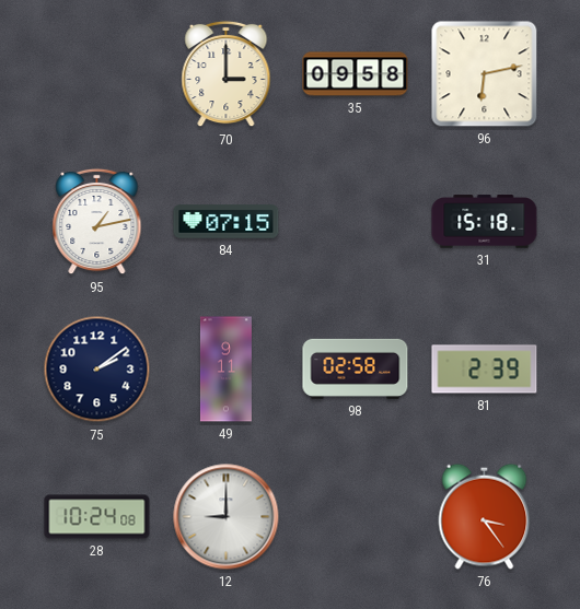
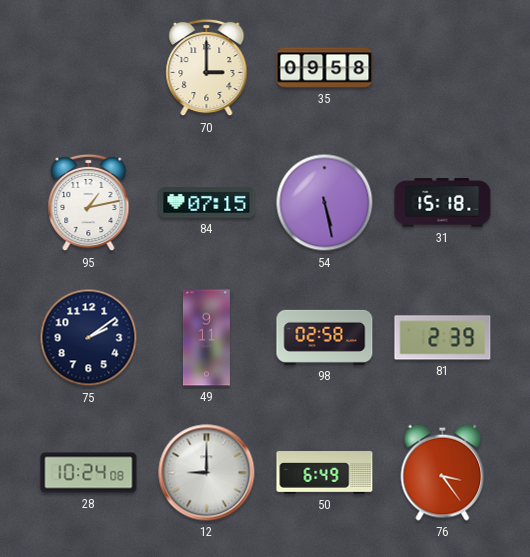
96: 6:13 -> none (485, 74)
54: none -> 5:28 (325, 203)
50: none -> 6:49 (325, 473)
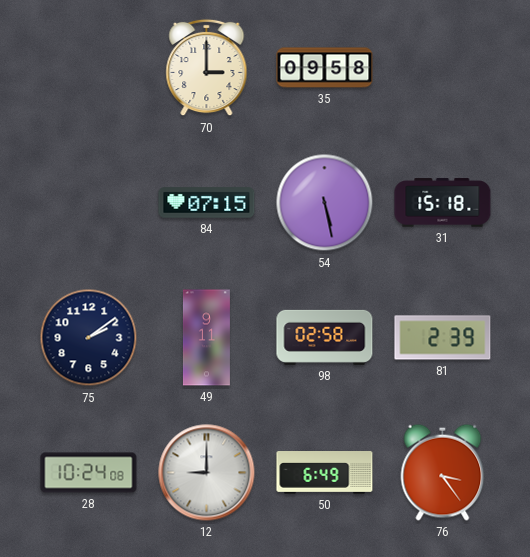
95: 1:13 -> none (89, 203)
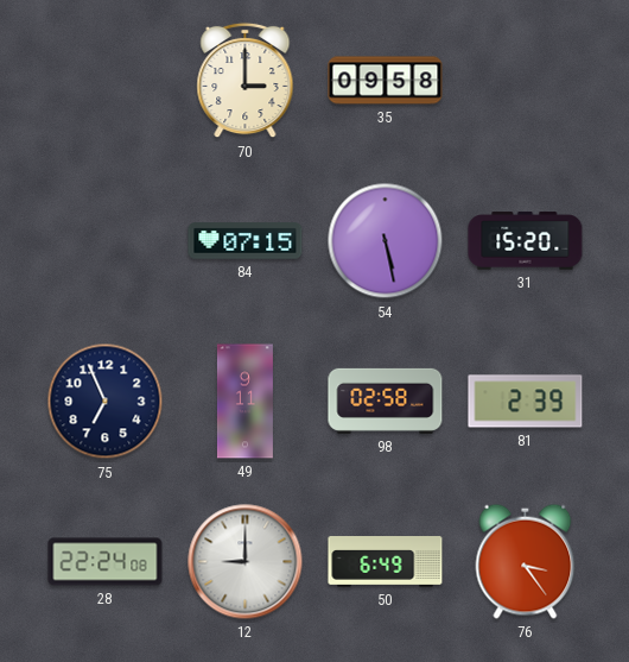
31: 15:18 -> 15:20 (526, 241)
75: 2:09 -> 6:56 (106, 402)
28: 10:24 -> 22:24 (106, 562)
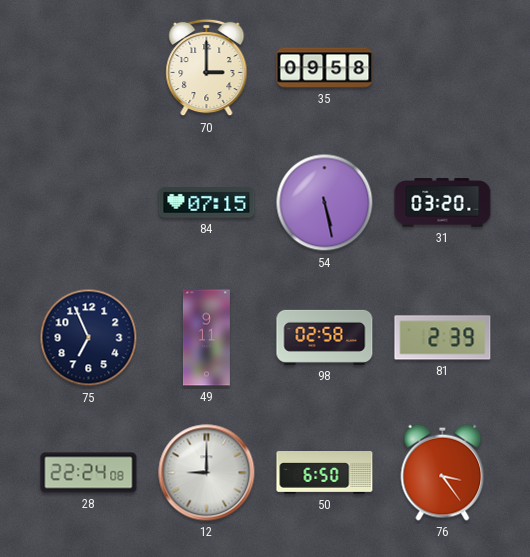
31: 15:20 -> 03:20 (443, 203)
50: 6:49 -> 6:50 (325, 473)
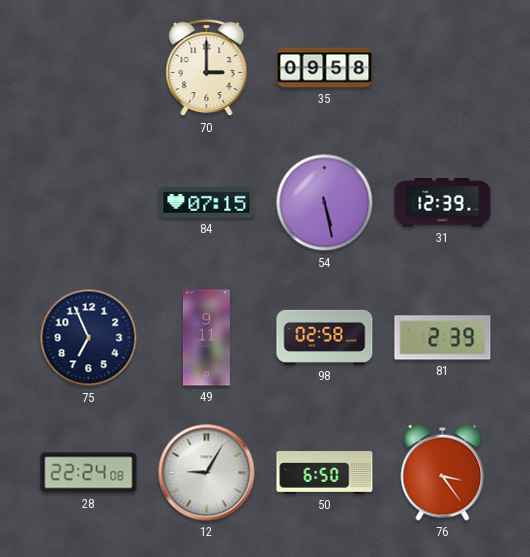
31: 03:20 -> 12:39 (443, 203)
12: 9:00 -> 9:05 (207, 473)
